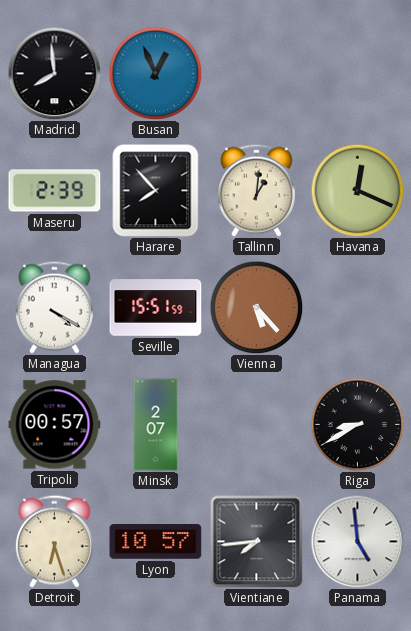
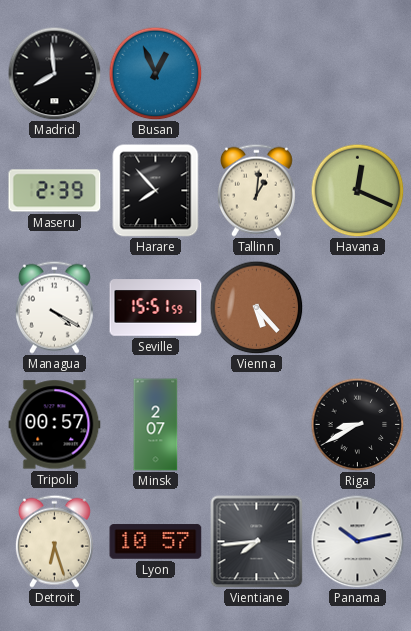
Panama: 4:59 -> 10:13 (357, 541)
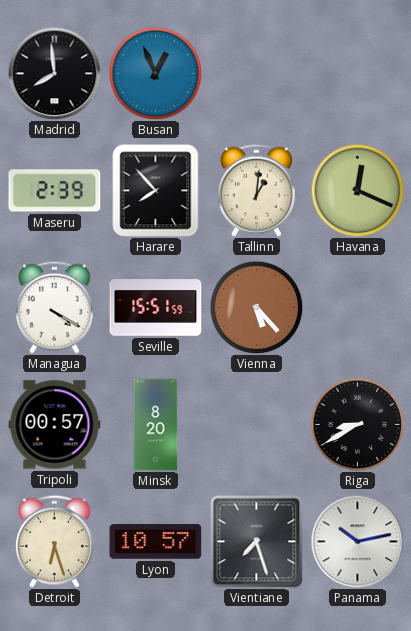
Minsk: 2:07 -> 8:20 (156, 425)
Vientiane: 7:44 -> 7:27 (256, 541)
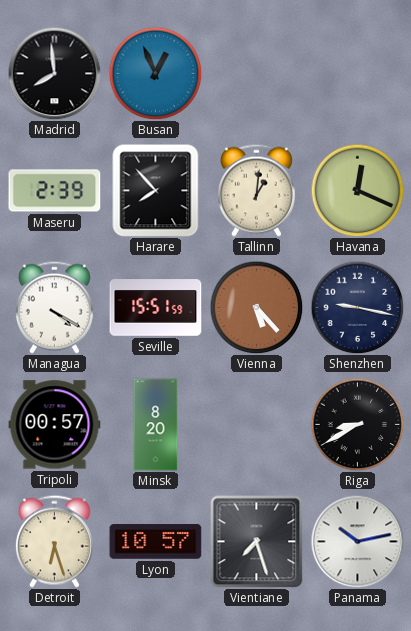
Shenzhen: none -> 9:17 (357, 307)
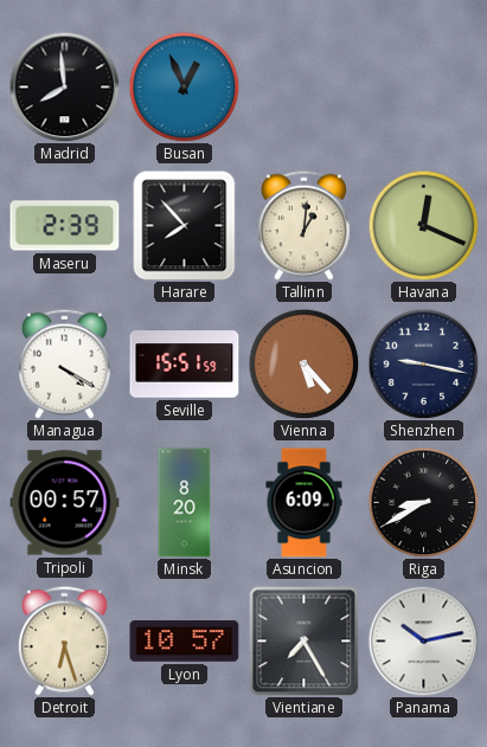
Asuncion: none -> 6:09 (305, 503)
Vientiane: 7:27 -> 7:25 (303, 640)
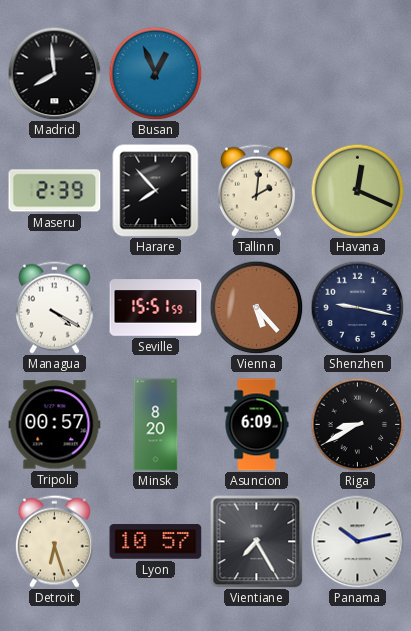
Tallinn: 1:01 -> 2:01 (256, 190)
